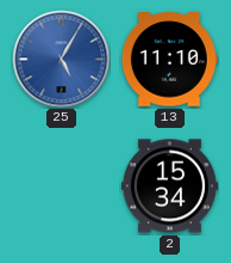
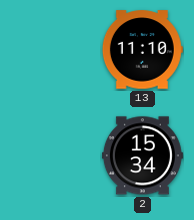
25: 5:05 -> none (61, 59)
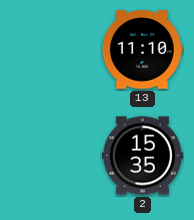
2: 15:34 -> 15:35 (142, 156)
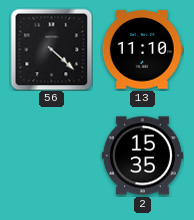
56: none -> 4:22 (51, 49)
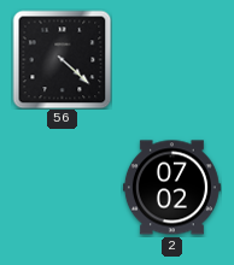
13: 11:10 -> none (142, 50)
2: 15:35 -> 07:02 (171, 188)
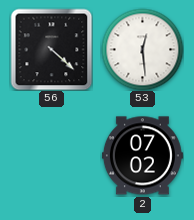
53: none -> 12:29 (142, 49)
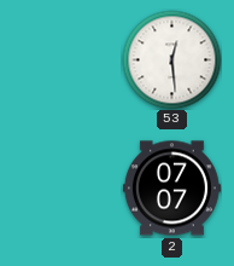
56: 4:22 -> none (51, 49)
2: 07:02 -> 07:07 (171, 189)
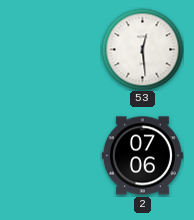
2: 07:07 -> 07:06 (142, 156)
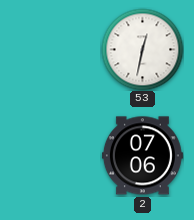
53: 12:29 -> 12:32 (142, 49)
